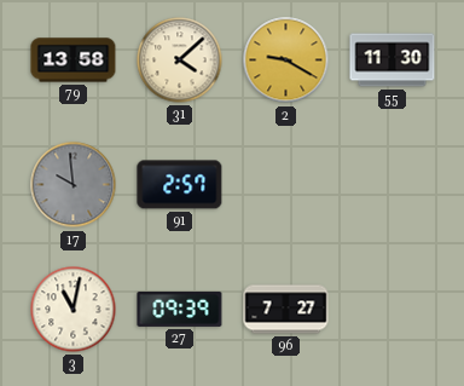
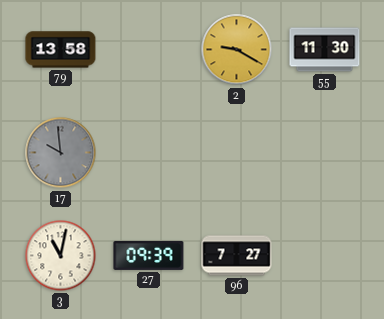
31: 4:08 -> none (180, 61)
91: 2:57 -> none (180, 185)
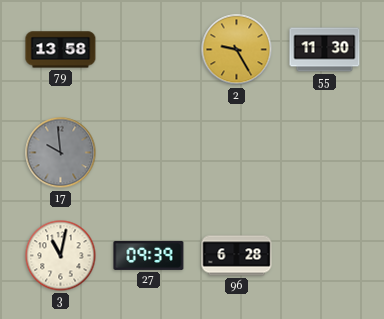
2: 9:20 -> 9:25 (237, 50)
96: 7:27 -> 6:28 (237, 256)
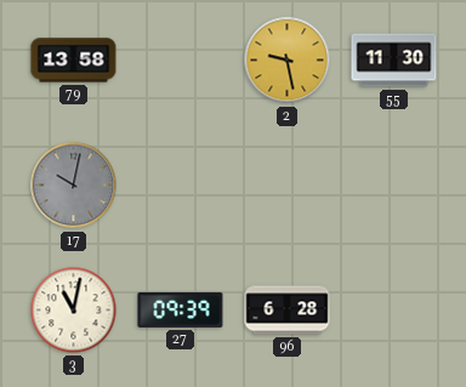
2: 9:25 -> 9:28 (288, 61)
17: 9:59 -> 10:02 (74, 186)
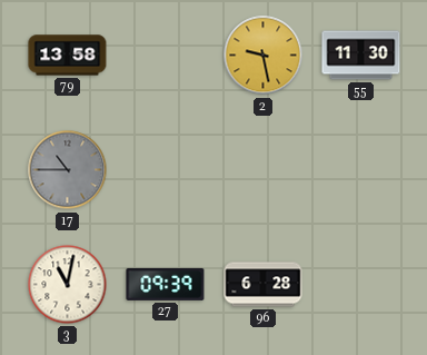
17: 10:02 -> 10:45 (68, 170)
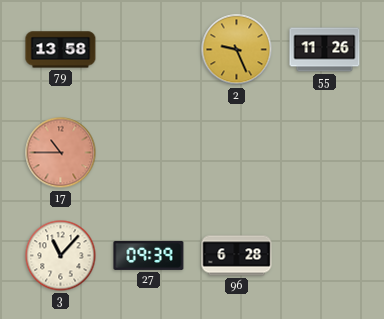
2: 9:28 -> 9:26 (237, 50)
55: 11:30 -> 11:26 (325, 50)
17 dial: grey -> salmon (61, 153)
3: 11:02 -> 11:07 (61, 256)
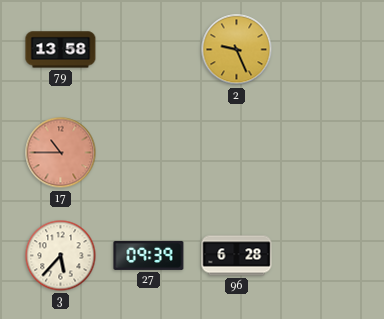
55: 11:26 -> none (325, 50)
3: 11:07 -> 5:37 (61, 256)
